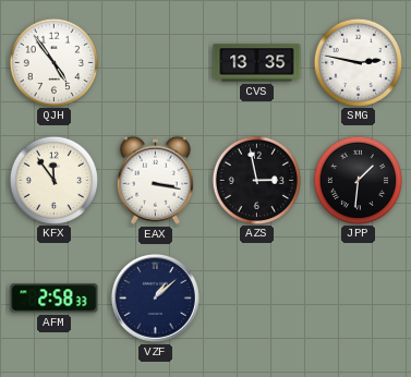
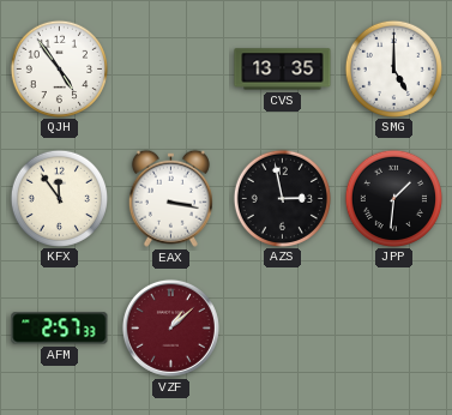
SMG: 2:47 -> 5:00 (393, 68)
AFM: 2:58 -> 2:57 (60, 329)
VZF dial: navy -> burgundy (170, 327)
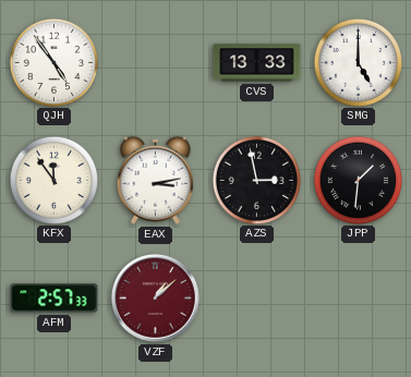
CVS: 13:35 -> 13:33 (257, 63)
EAX: 3:17 -> 3:13 (155, 180)
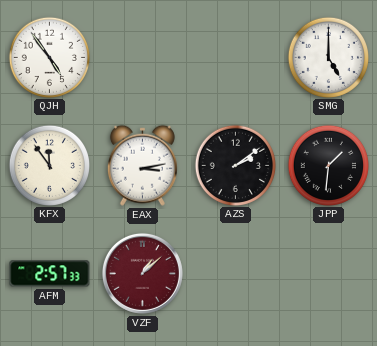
CVS: 13:33 -> none (257, 63)
AZS: 2:58 -> 2:09 (235, 165)
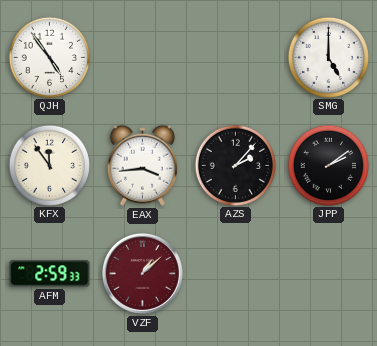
EAX: 3:13 -> 3:44 (142, 165)
AZS: 2:09 -> 2:07 (235, 165)
JPP: 1:31 -> 2:09 (328, 165)
AFM: 2:57 -> 2:59 (50, 274)
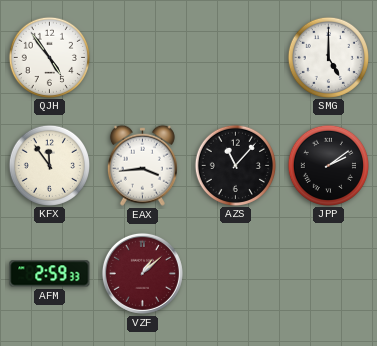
AZS: 2:07 -> 11:07 (235, 165)
